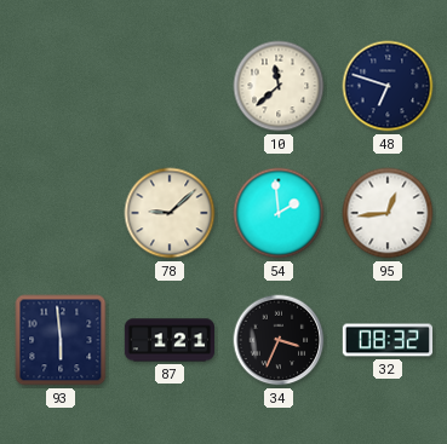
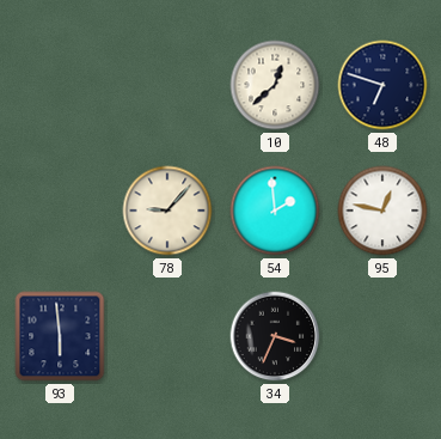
10: 11:38 -> 12:38 (275, 85)
78: 9:08 -> 9:07 (167, 211)
95: 12:44 -> 12:47 (382, 211)
87: 1:21 -> none (168, 340)
32: 08:32 -> none (386, 340)
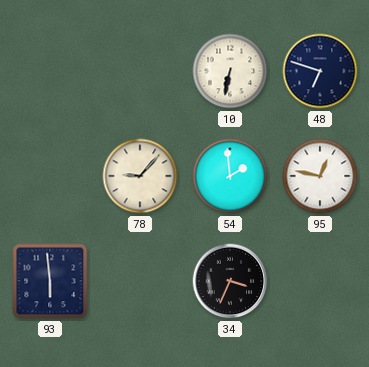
10: 12:38 -> 6:32 (230, 71)
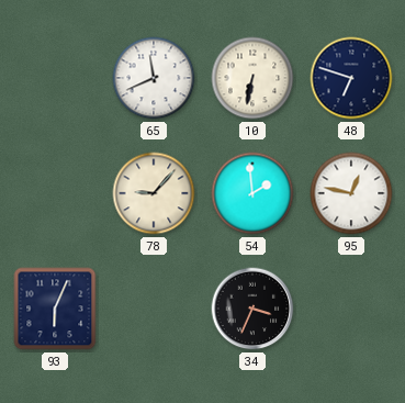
65: none -> 11:41 (154, 78)
93: 5:59 -> 6:04 (55, 309)
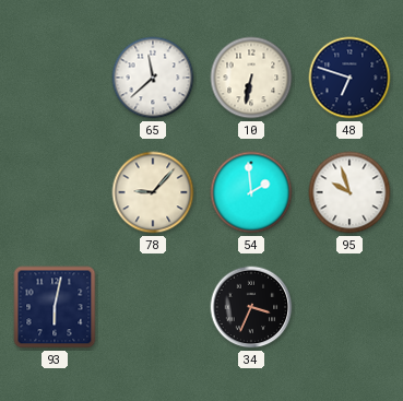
65: 11:41 -> 11:38 (153, 78)
95: 12:47 -> 9:57 (349, 192)
93: 6:04 -> 6:02 (55, 307)
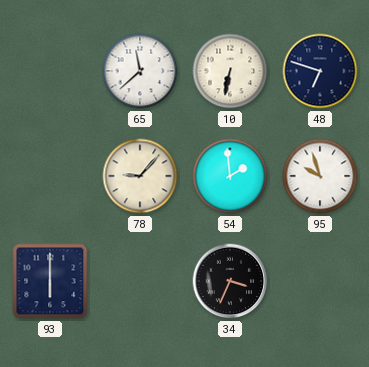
93: 6:02 -> 6:00 (50, 281)
